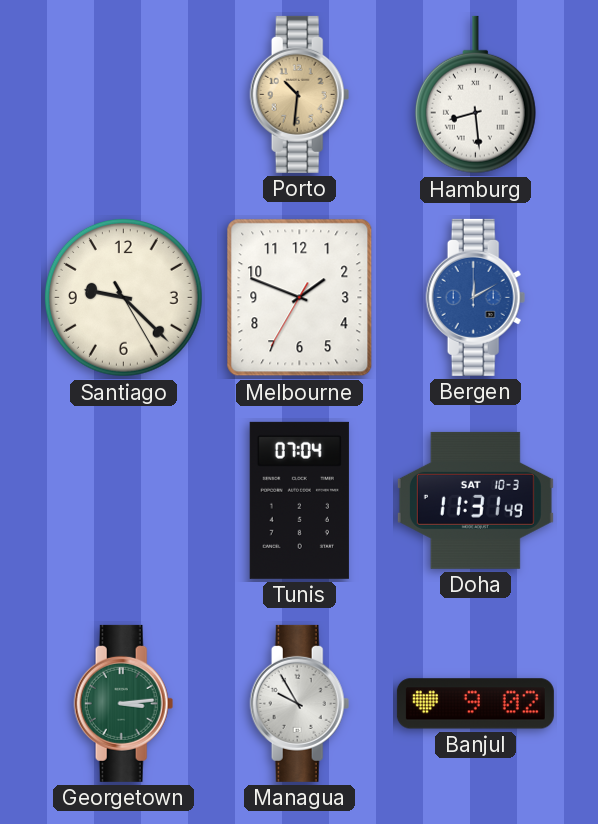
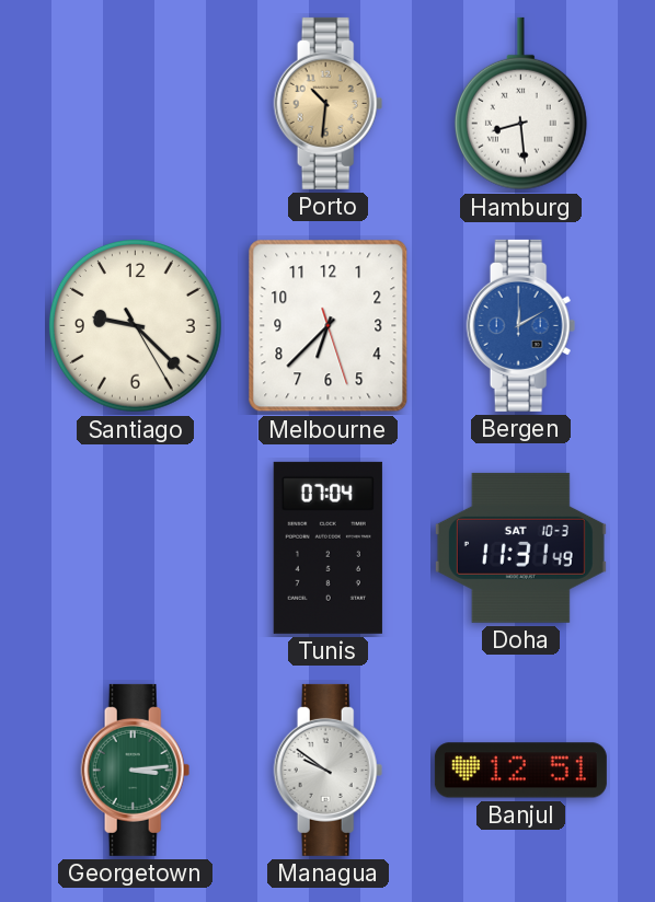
Melbourne: 1:48 -> 6:37 (329, 326)
Managua: 9:55 -> 9:51 (329, 770)
Banjul: 9:02 -> 12:51 (520, 771)
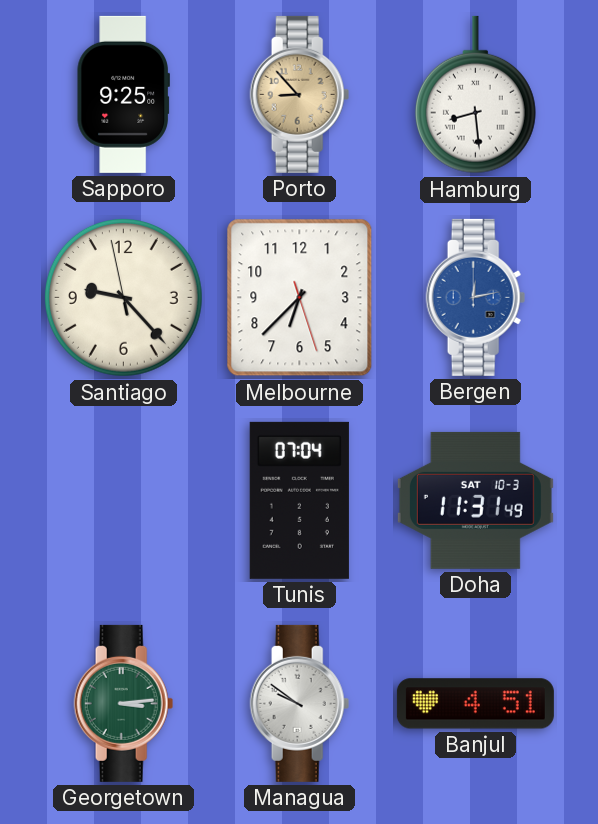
Sapporo: none -> 9:25 (123, 94)
Porto: 10:31 -> 8:53 (300, 94)
Santiago: 9:22:25 -> 9:22:58 (123, 297)
Bergen: 12:10 -> 12:13 (476, 297)
Banjul: 12:51 -> 4:51 (475, 704)
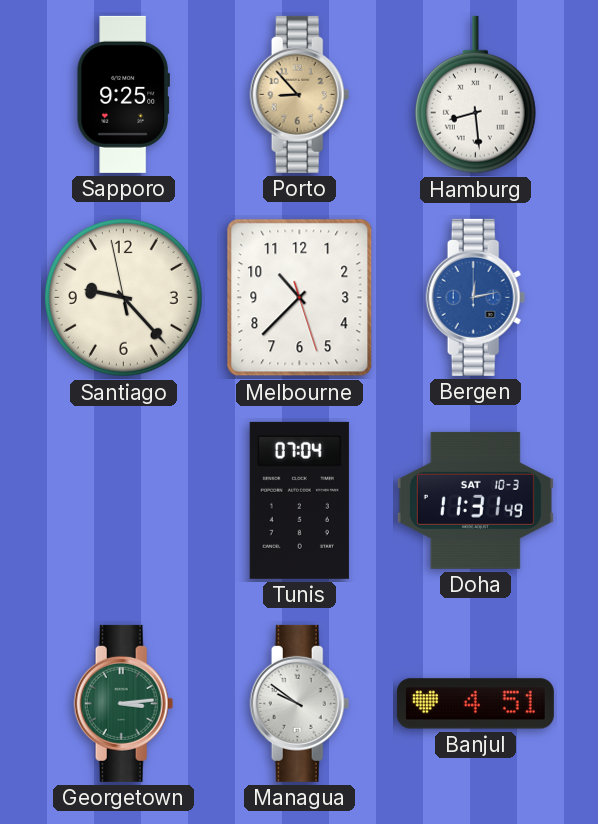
Melbourne: 6:37 -> 10:37 (300, 298)
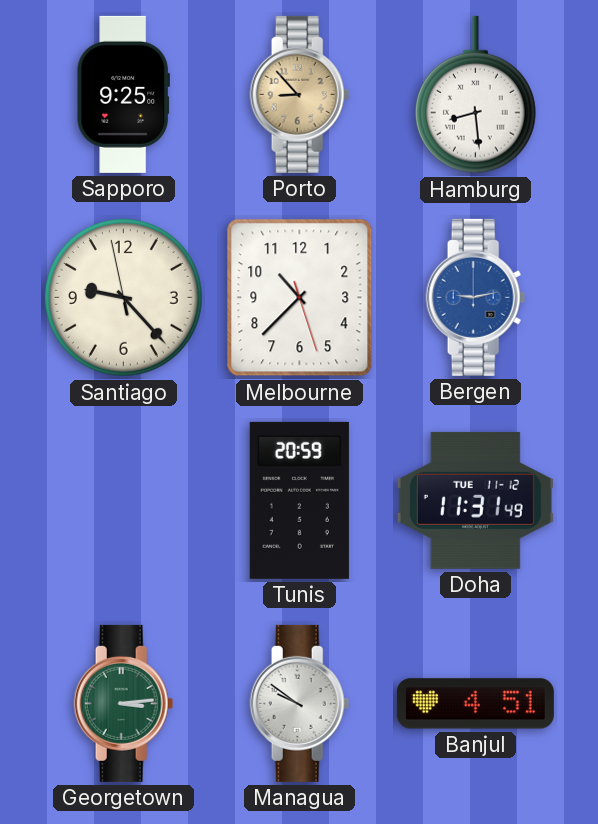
Bergen: 12:13 -> 9:13 (476, 297)
Tunis: 07:04 -> 20:59 (299, 500)
Doha date: SAT 10-3 -> TUE 11-12 (475, 500)
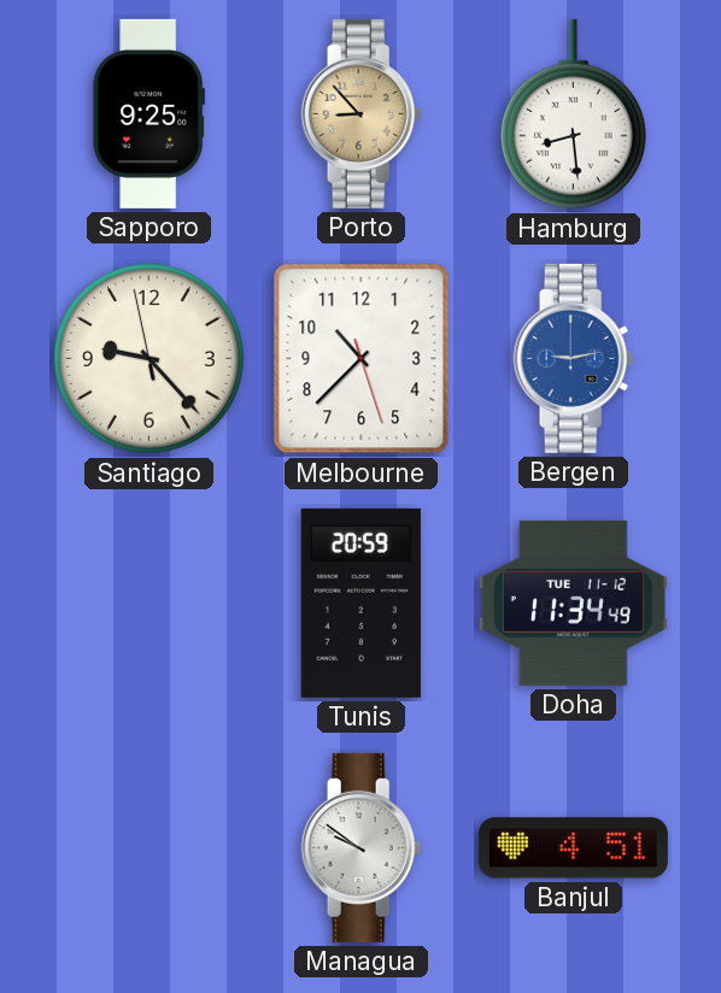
Doha: 11:31 -> 11:34 (573, 603)
Georgetown: 3:14 -> none (124, 703)
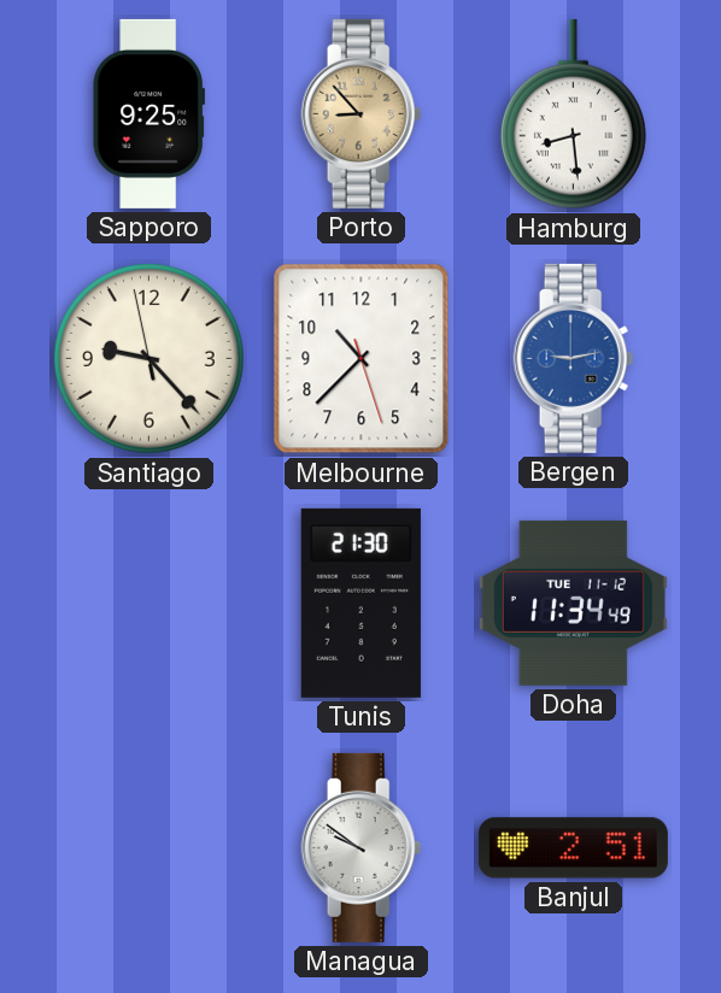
Tunis: 20:59 -> 21:30 (360, 603)
Banjul: 4:51 -> 2:51 (573, 848)
